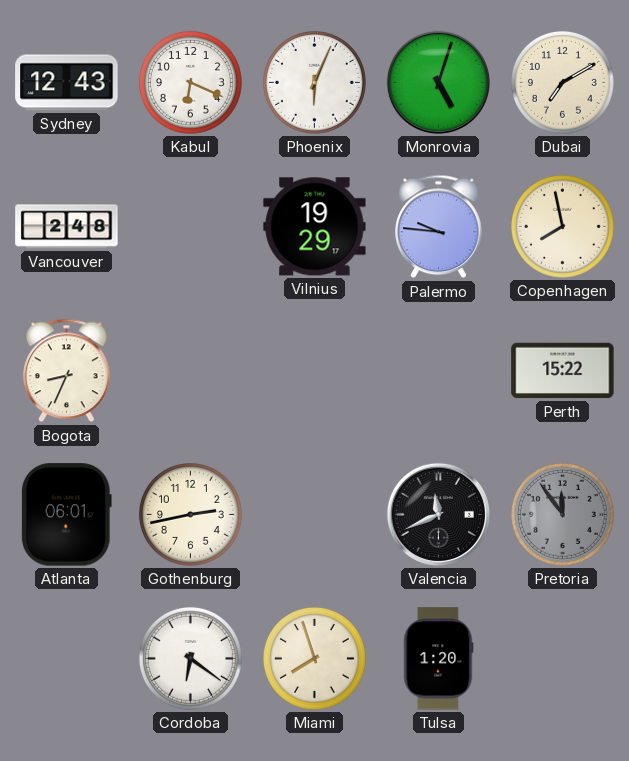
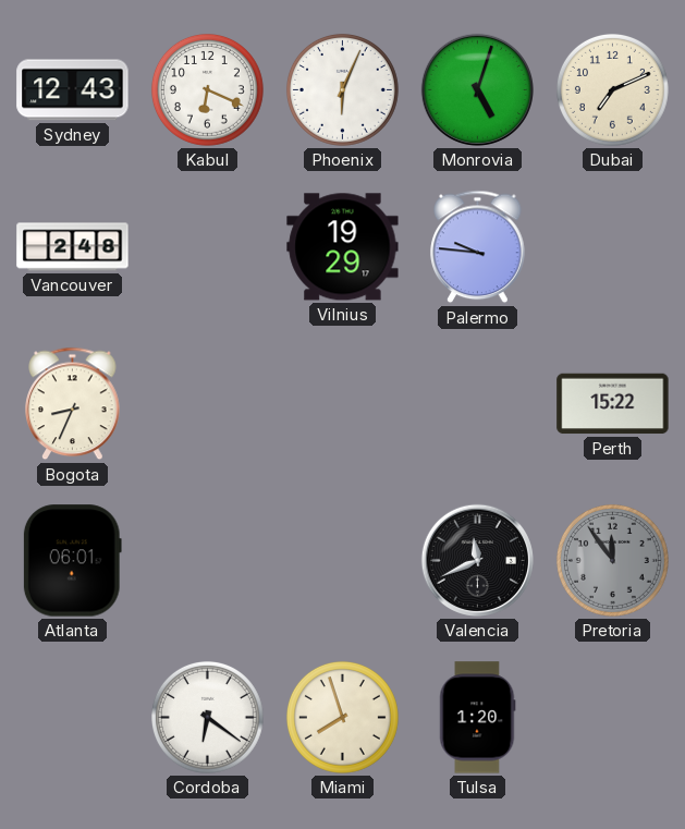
Dubai: 7:10 -> 7:11 (612, 89)
Copenhagen: 7:58 -> none (562, 226)
Gothenburg: 2:43 -> none (190, 514)
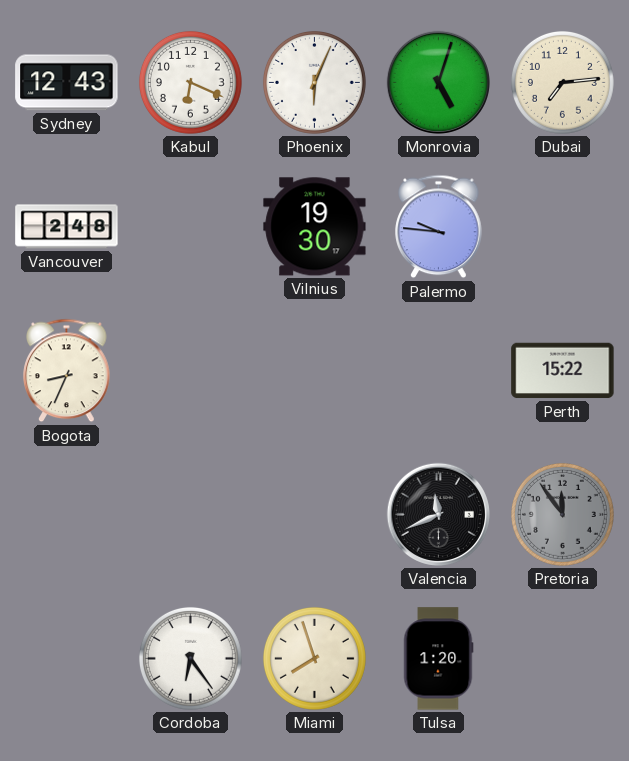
Dubai: 7:11 -> 7:14 (562, 82)
Vilnius: 19:29 -> 19:30 (315, 227)
Atlanta: 06:01 -> none (72, 561)
Cordoba: 6:21 -> 6:24 (190, 658)
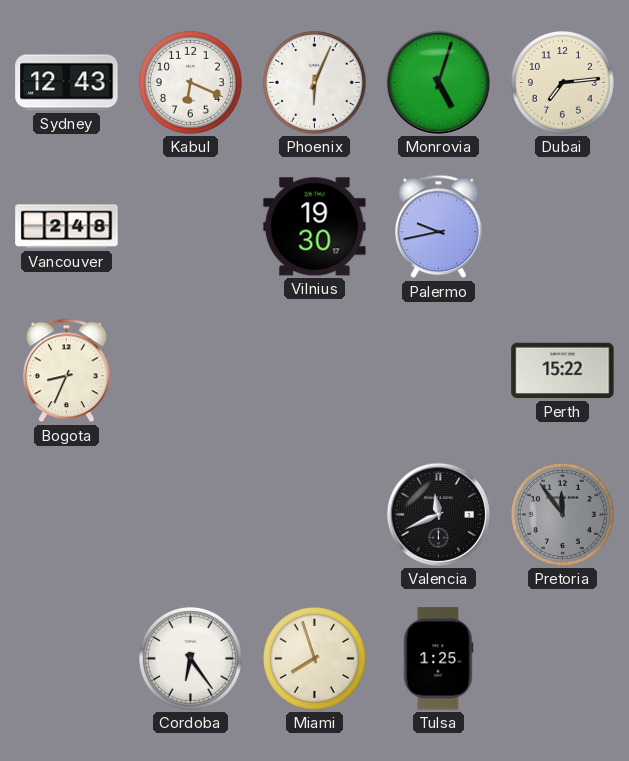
Palermo: 9:46 -> 9:43 (439, 227)
Tulsa: 1:20 -> 1:25 (438, 659)
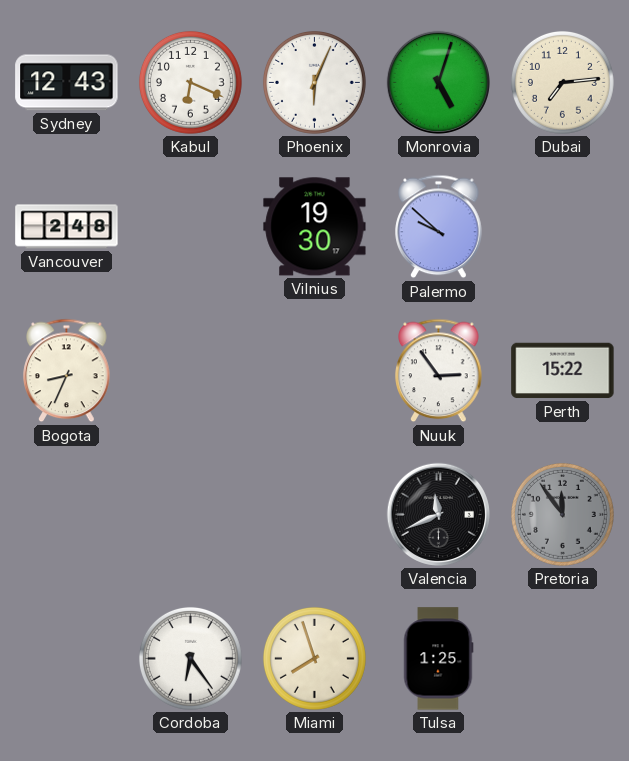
Palermo: 9:43 -> 9:52 (439, 227)
Nuuk: none -> 2:54 (439, 371)
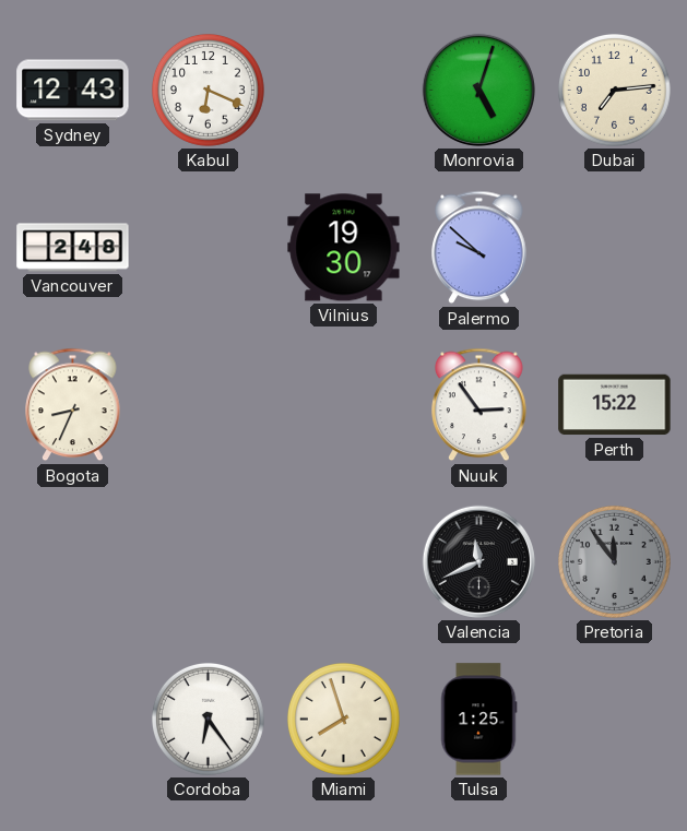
Phoenix: 6:04 -> none (314, 82)
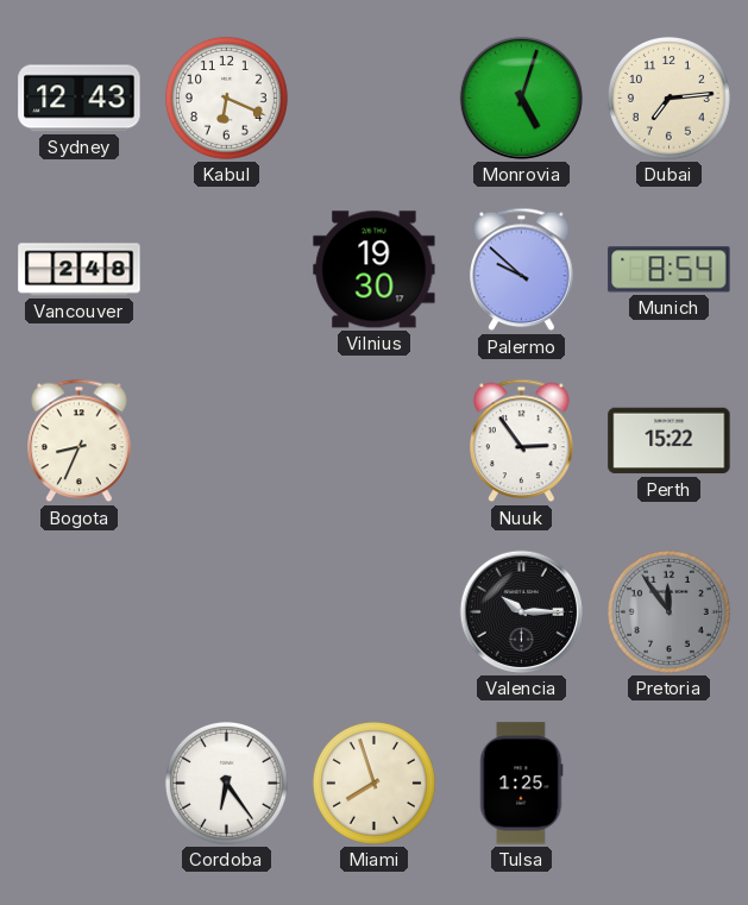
Munich: none -> 8:54 (670, 270)
Valencia: 11:41 -> 10:15 (521, 611)
